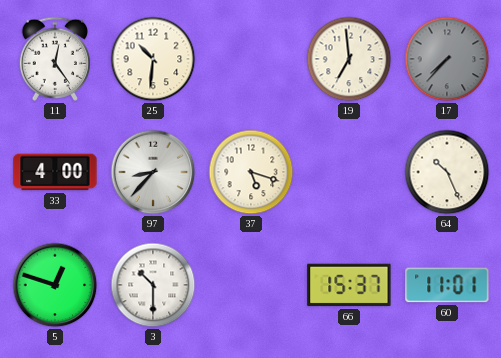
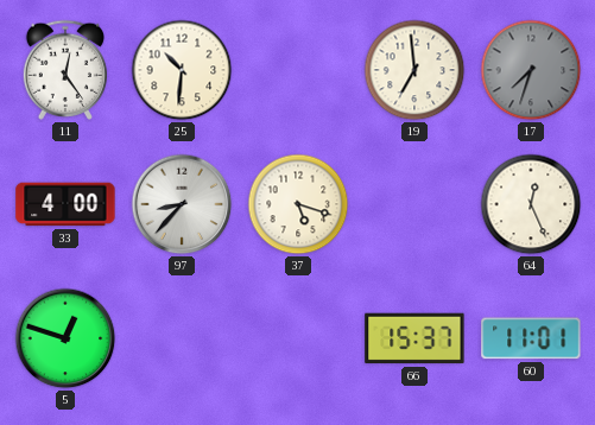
17: 7:37 -> 7:33 (531, 70)
64: 10:26 -> 12:26 (531, 204)
3: 10:30 -> none (153, 285)
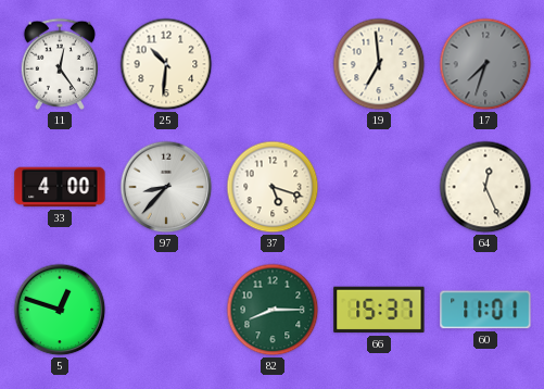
82: none -> 8:15 (273, 310)
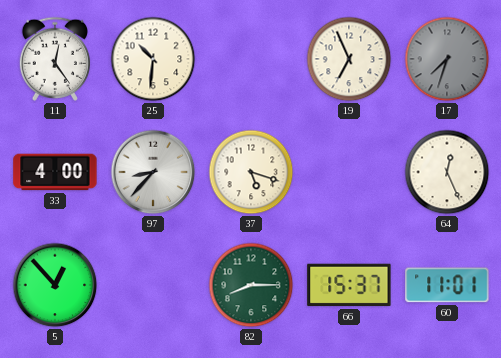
19: 6:59 -> 6:56 (349, 59)
5: 12:48 -> 12:53 (55, 285)
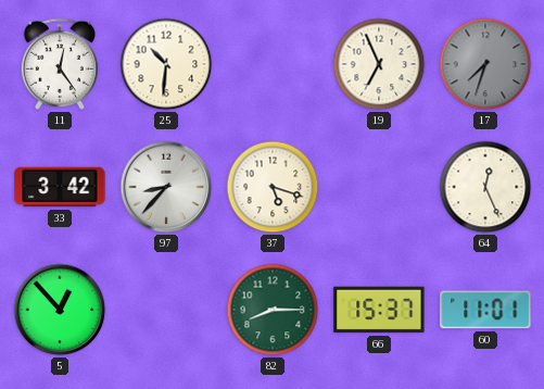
33: 4:00 -> 3:42 (60, 187)
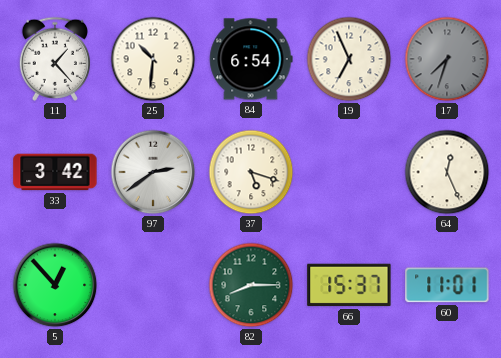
11: 12:24 -> 1:23 (55, 59)
84: none -> 6:54 (251, 59)
97: 8:37 -> 2:39 (153, 172)
